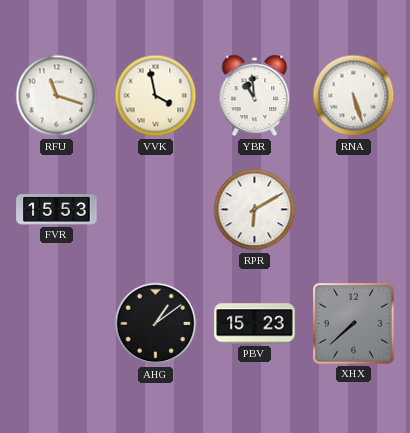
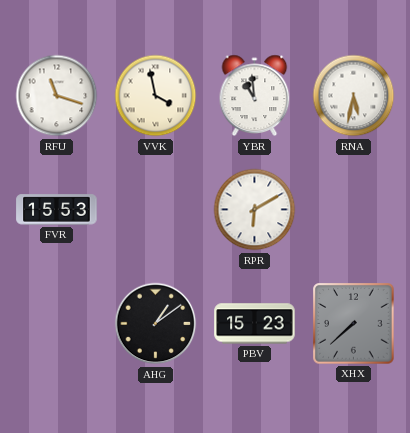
RNA: 5:27 -> 5:32 (354, 96)
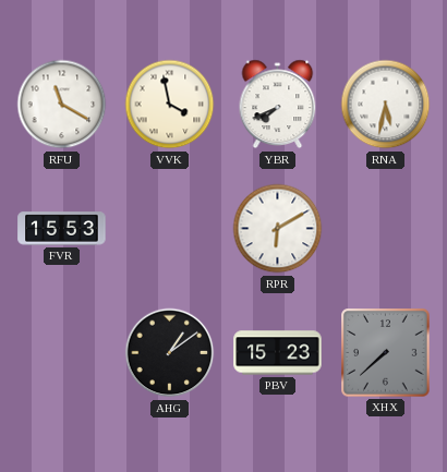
RFU: 11:18 -> 11:20 (62, 105)
YBR: 10:59 -> 7:41 (278, 105)
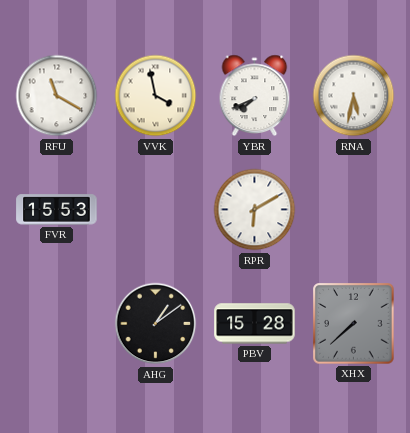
PBV: 15:23 -> 15:28 (255, 324)
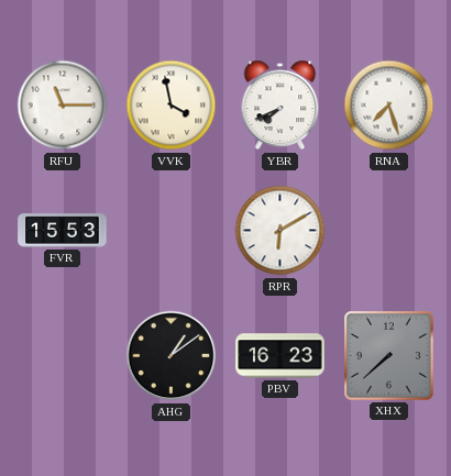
RFU: 11:20 -> 11:15 (63, 106)
RNA: 5:32 -> 7:27 (389, 106)
PBV: 15:28 -> 16:23 (280, 356)
